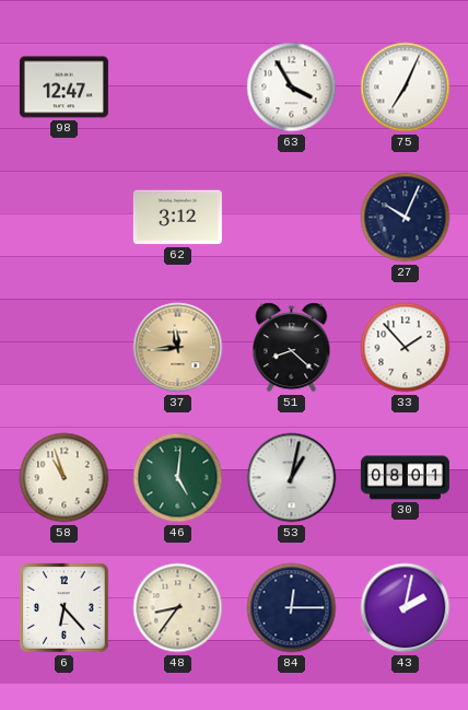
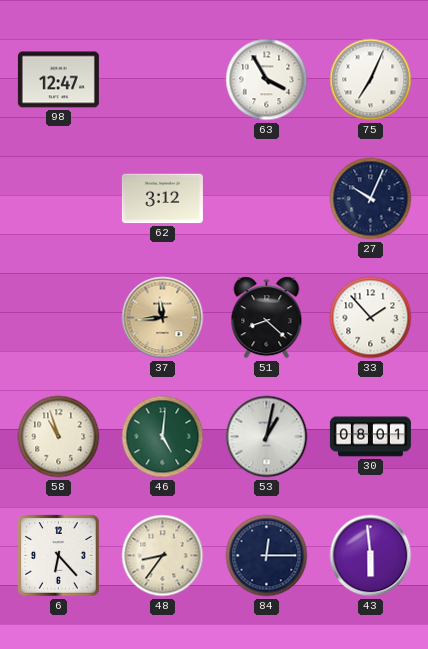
43: 2:02 -> 5:59 (371, 556)
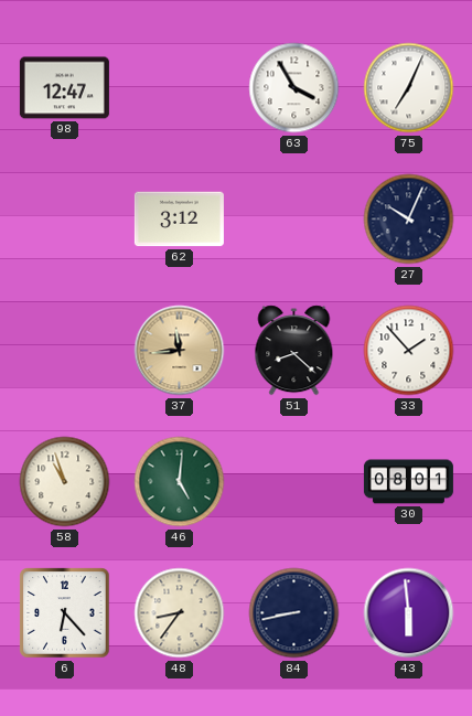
53: 1:02 -> none (267, 437)
84: 12:15 -> 8:43 (294, 613)
